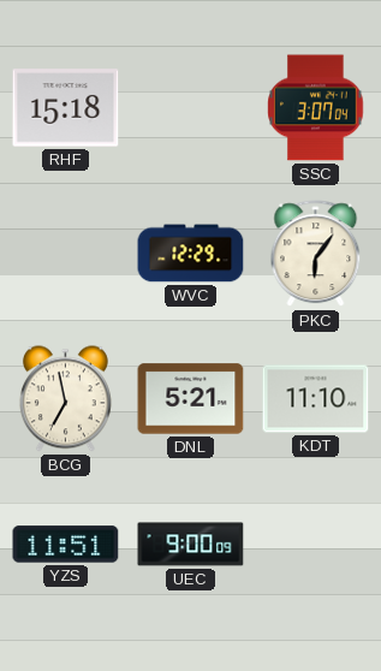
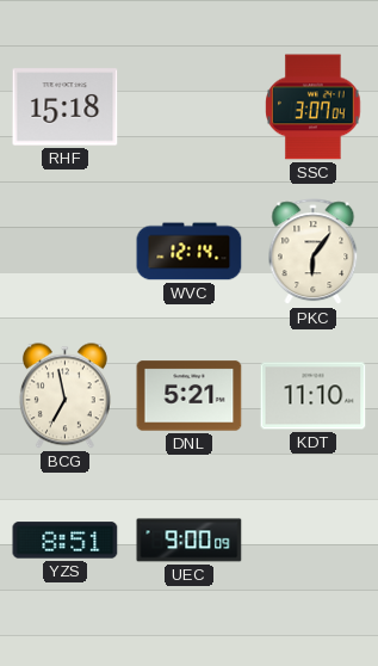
WVC: 12:29 -> 12:14 (190, 252)
YZS: 11:51 -> 8:51 (66, 541)
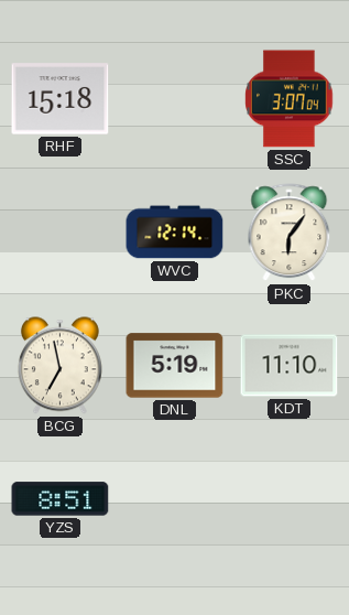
DNL: 5:21 -> 5:19 (175, 366)
UEC: 9:00 -> none (190, 541)
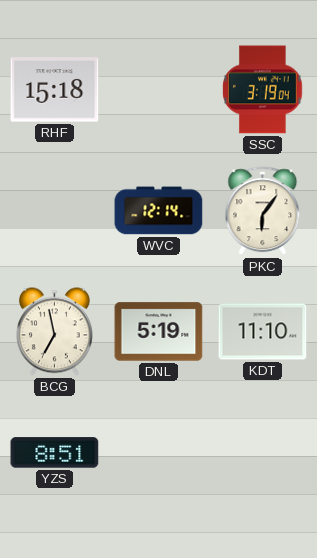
SSC: 3:07 -> 3:19 (263, 90)
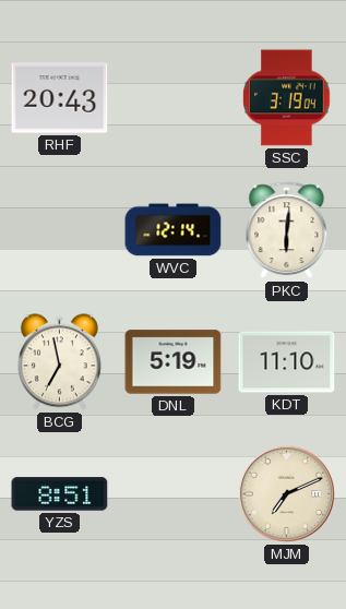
RHF: 15:18 -> 20:43 (60, 98)
PKC: 6:06 -> 6:01 (287, 230)
MJM: none -> 7:11 (286, 493)
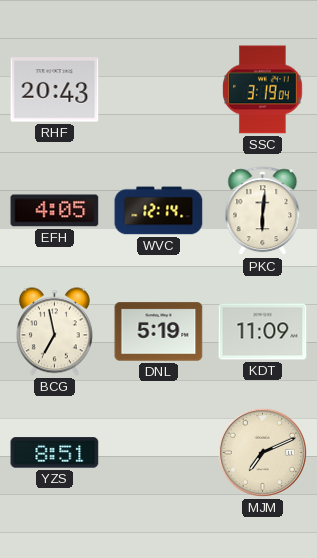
EFH: none -> 4:05 (55, 211)
KDT: 11:10 -> 11:09 (263, 332)
